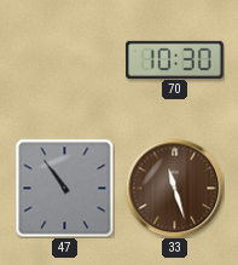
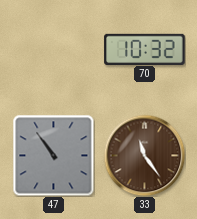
70: 10:30 -> 10:32 (145, 49)
33: 11:27 -> 11:24 (144, 155)
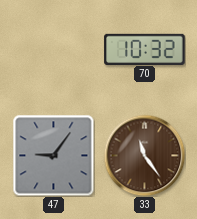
47: 10:54 -> 9:06 (53, 155)
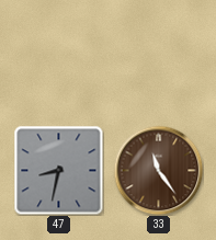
70: 10:32 -> none (145, 49)
47: 9:06 -> 8:32 (58, 170)
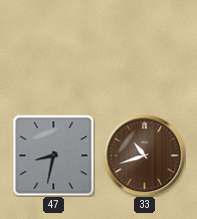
33: 11:24 -> 10:42 (144, 155)
